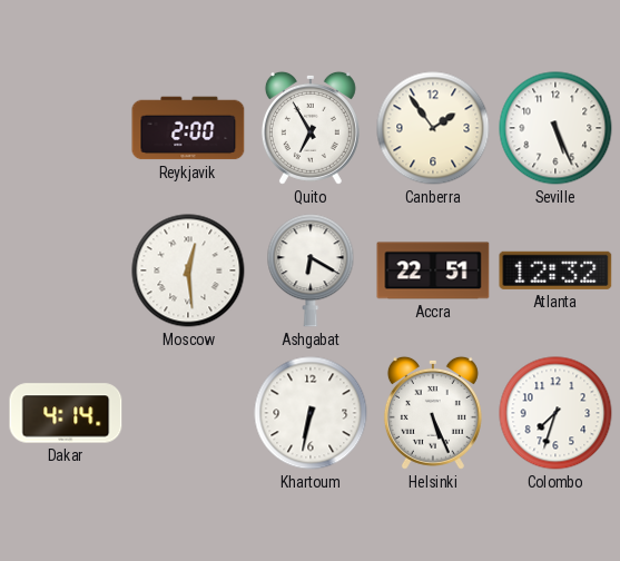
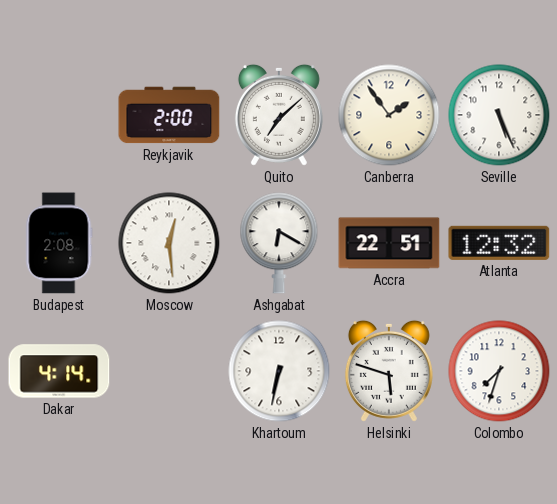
Quito: 6:55 -> 7:08 (279, 115)
Budapest: none -> 2:08 (59, 243)
Helsinki: 5:26 -> 5:48 (389, 371)
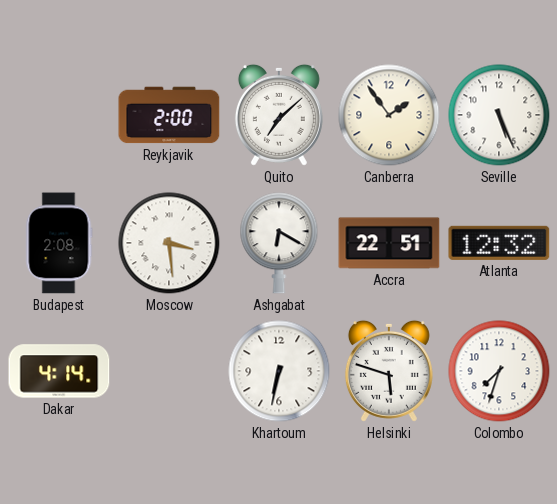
Moscow: 12:29 -> 3:29 (169, 243)
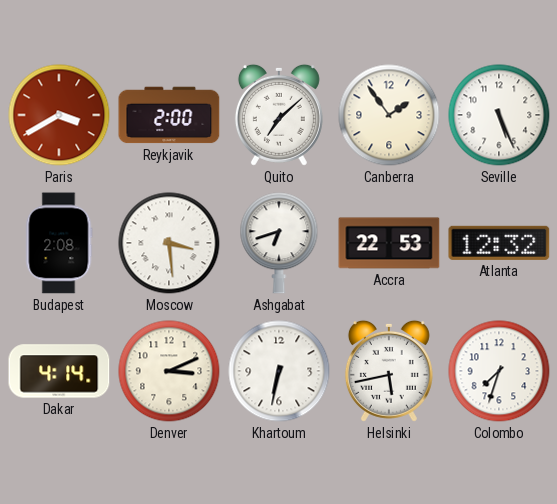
Paris: none -> 3:40 (59, 115)
Ashgabat: 6:20 -> 6:42 (279, 243)
Accra: 22:51 -> 22:53 (389, 243)
Denver: none -> 3:11 (169, 371)
Helsinki: 5:48 -> 5:43 (389, 371)
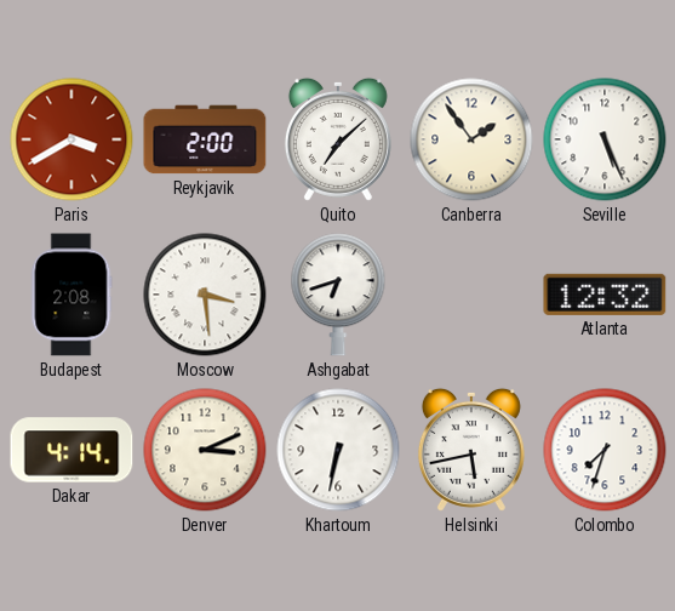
Accra: 22:53 -> none (389, 243)
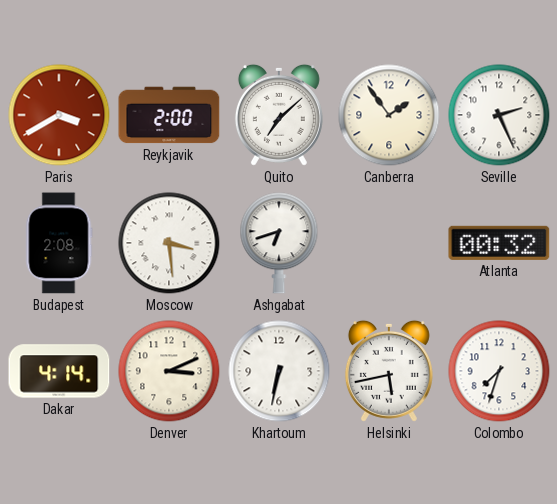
Seville: 5:26 -> 2:26 (499, 115)
Atlanta: 12:32 -> 00:32 (499, 243)
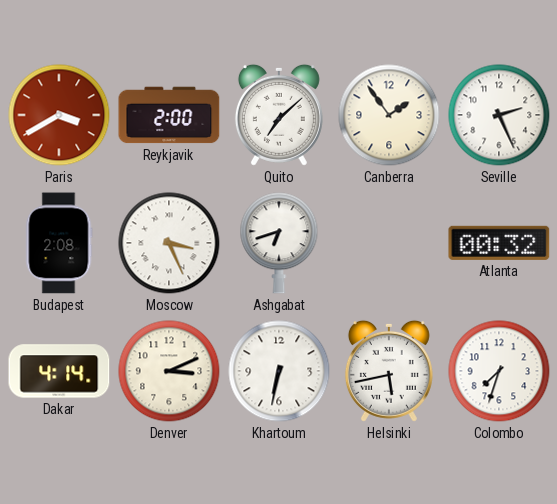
Moscow: 3:29 -> 3:26 (169, 243)
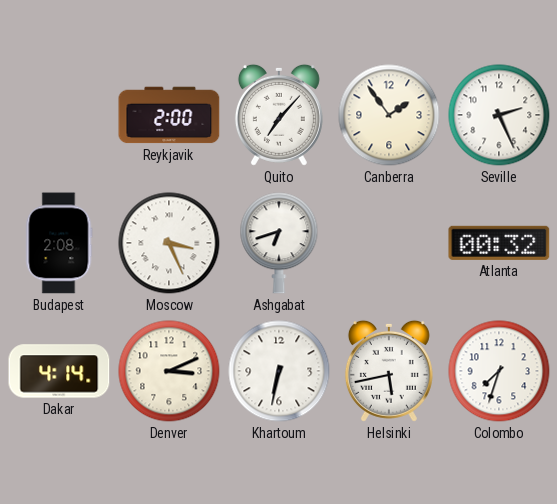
Paris: 3:40 -> none (59, 115)
Quito: 7:08 -> 7:07 (279, 115)
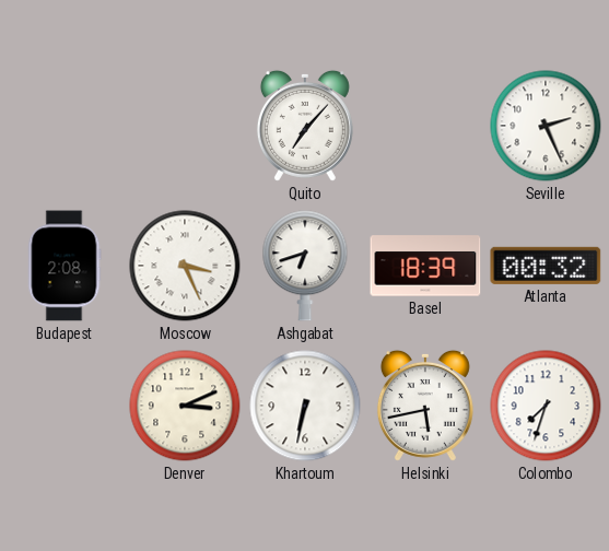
Reykjavik: 2:00 -> none (169, 115)
Canberra: 1:54 -> none (389, 115)
Basel: none -> 18:39 (425, 266)
Dakar: 4:14 -> none (59, 371)
